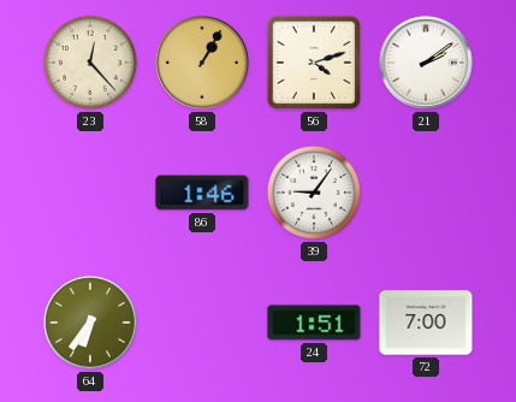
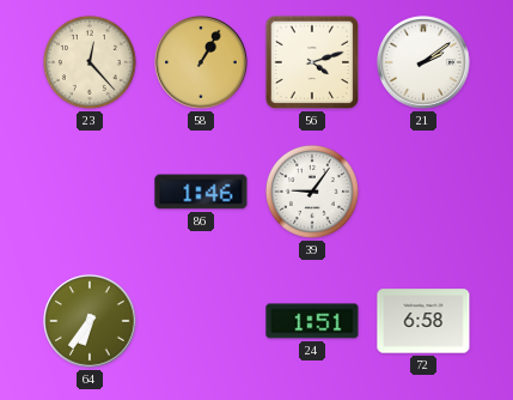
72: 7:00 -> 6:58 (423, 321)
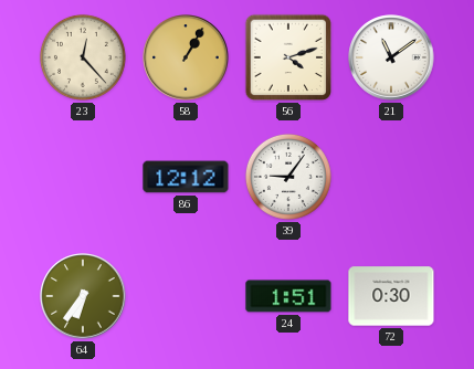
21: 2:09 -> 11:09 (391, 57)
86: 1:46 -> 12:12 (186, 177)
72: 6:58 -> 0:30 (391, 296)
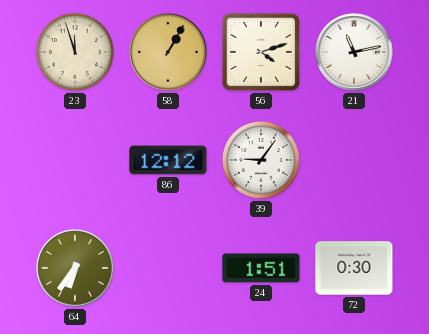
23: 12:23 -> 11:57 (75, 52)
21: 11:09 -> 11:13 (354, 52)
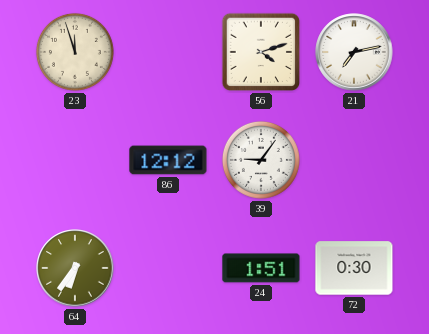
58: 1:05 -> none (168, 52)
21: 11:13 -> 7:13 (354, 52)
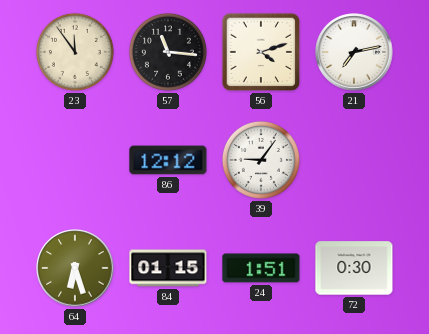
23: 11:57 -> 11:54 (75, 52)
57: none -> 11:16 (168, 52)
64: 6:36 -> 6:27 (75, 268)
84: none -> 01:15 (168, 268)
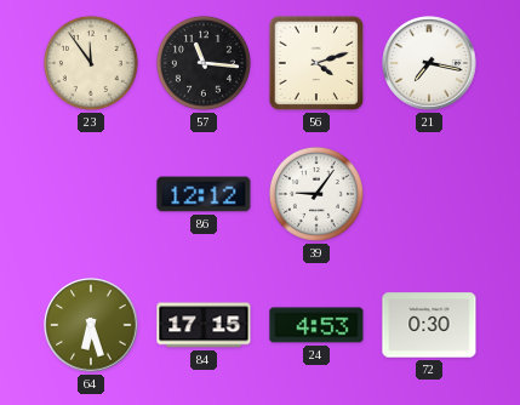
21: 7:13 -> 7:17 (429, 63)
84: 01:15 -> 17:15 (204, 325)
24: 1:51 -> 4:53 (316, 325)
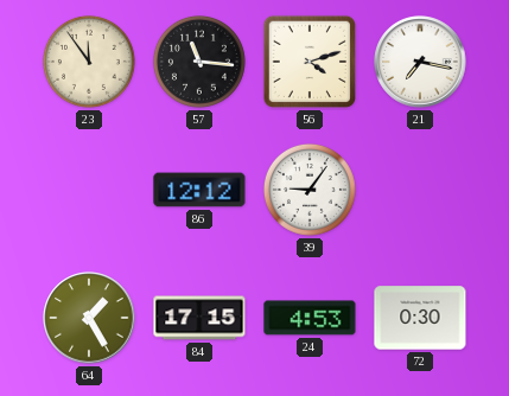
64: 6:27 -> 1:25 (89, 318)
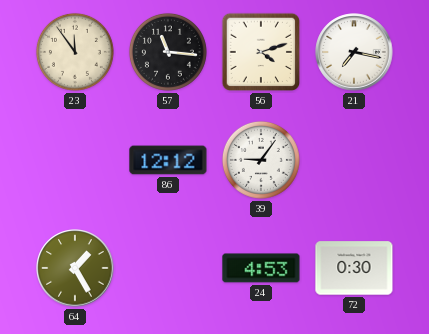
84: 17:15 -> none (199, 318)
